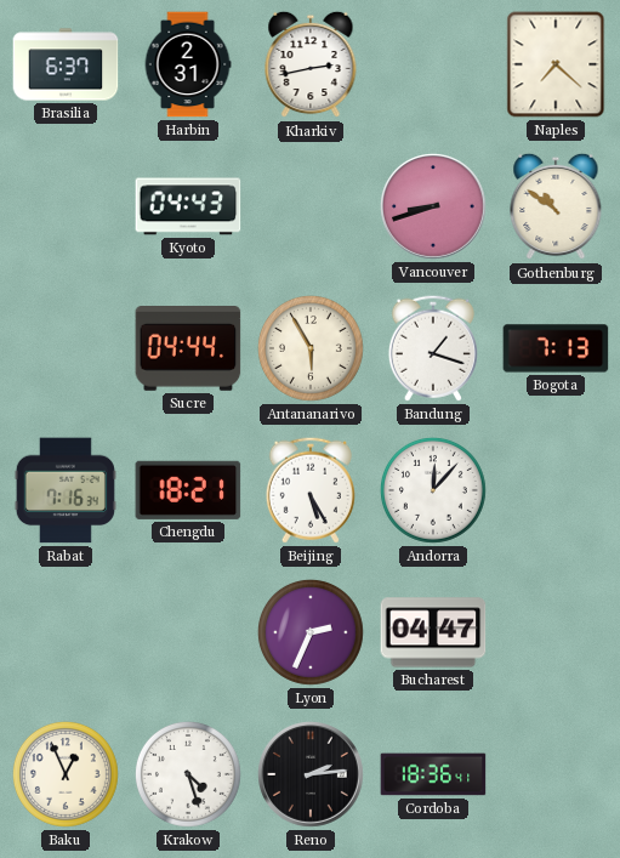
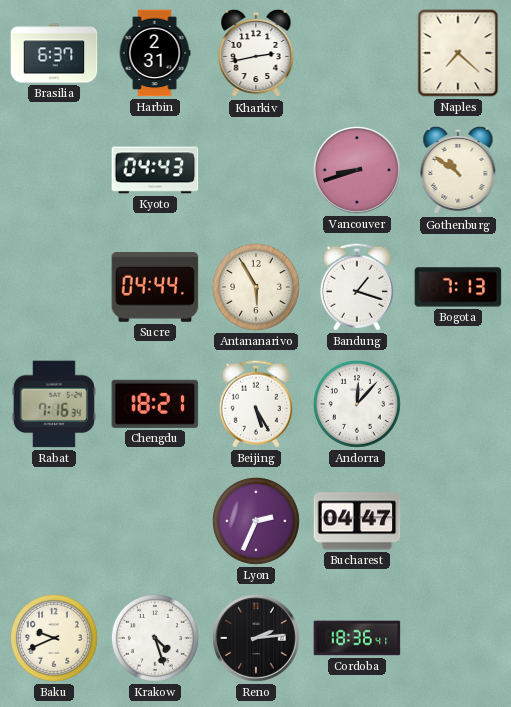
Baku: 12:56 -> 9:41 (54, 638)
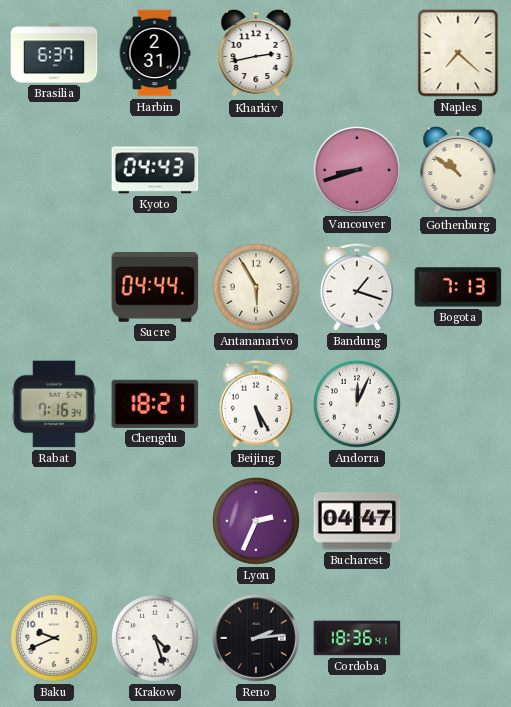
Andorra: 12:07 -> 12:04 (357, 404)
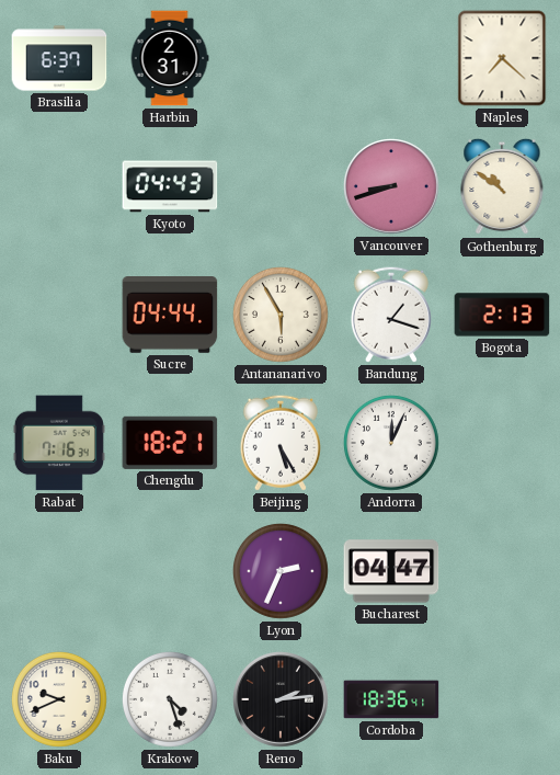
Kharkiv: 2:43 -> none (256, 53)
Bogota: 7:13 -> 2:13 (502, 315)
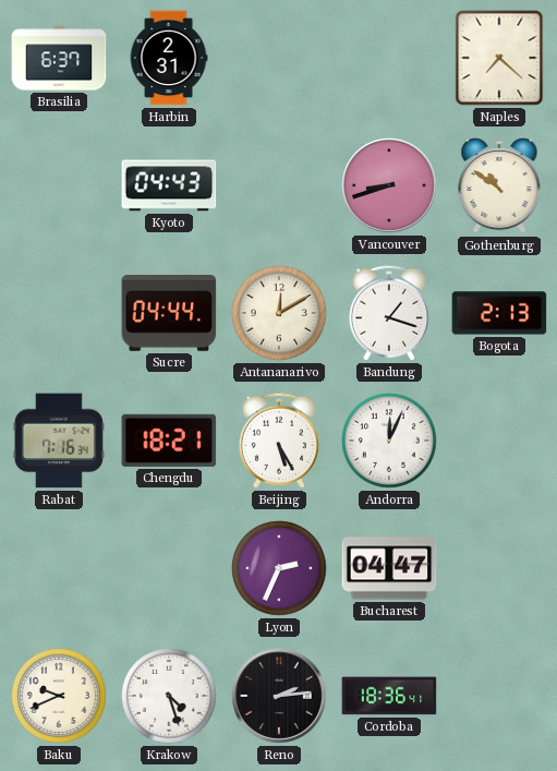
Antananarivo: 5:55 -> 12:10 (279, 313)
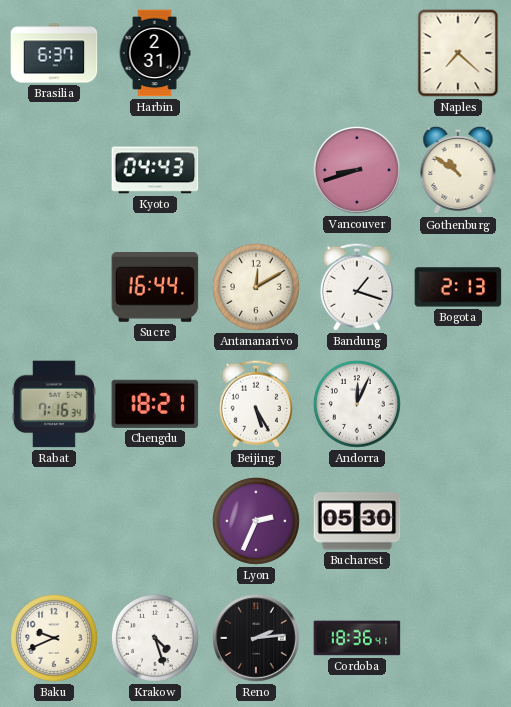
Sucre: 04:44 -> 16:44 (155, 288)
Bucharest: 04:47 -> 05:30 (357, 521)
